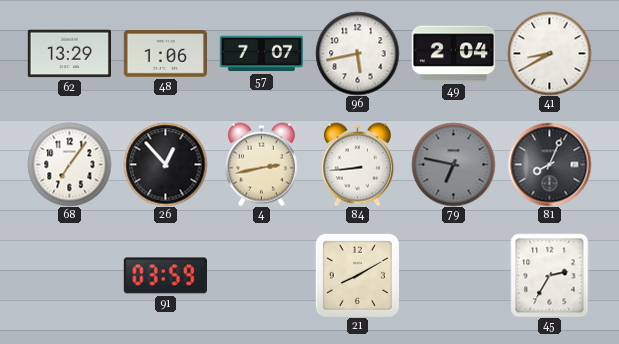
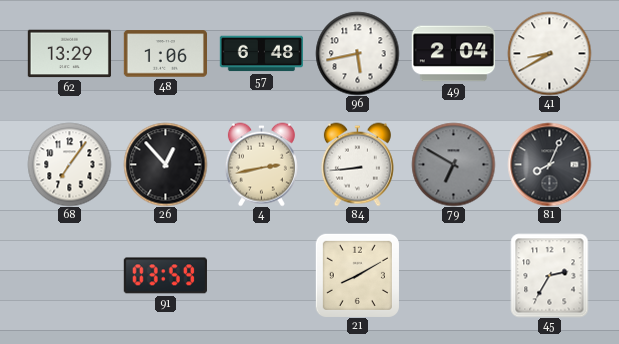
57: 7:07 -> 6:48 (261, 54)
79: 6:47 -> 6:50 (453, 164)
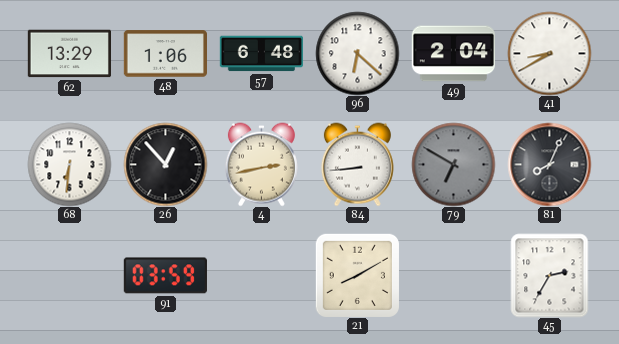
96: 5:43 -> 6:22 (357, 53)
68: 7:06 -> 6:31 (69, 164)
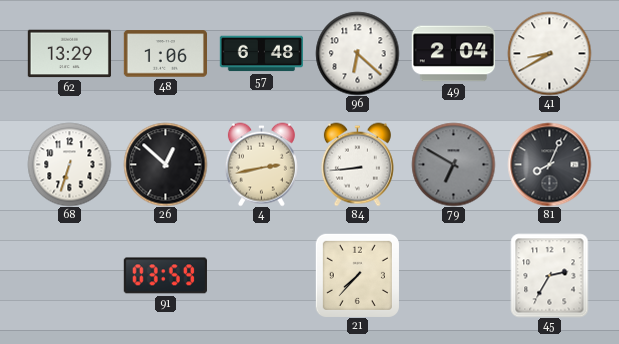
68: 6:31 -> 6:33 (69, 164)
26: 12:53 -> 12:52 (165, 164)
21: 8:10 -> 7:37 (357, 275)
